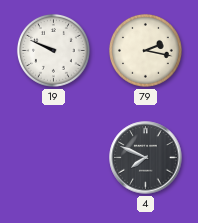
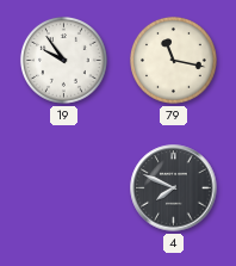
19: 9:49 -> 9:54 (64, 61)
79: 2:17 -> 11:17 (174, 61)
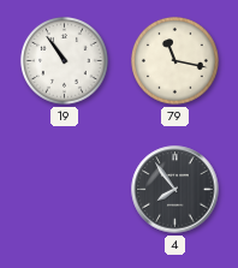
19: 9:54 -> 10:54 (65, 61)
4: 7:49 -> 7:54 (175, 190)
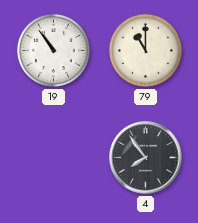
79: 11:17 -> 11:00 (146, 51)
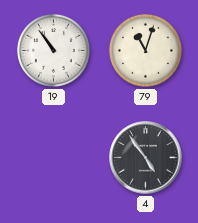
79: 11:00 -> 11:03 (146, 51)
4: 7:54 -> 4:54 (146, 158)
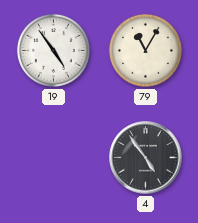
19: 10:54 -> 4:54 (54, 51)
79: 11:03 -> 11:05 (146, 51)
